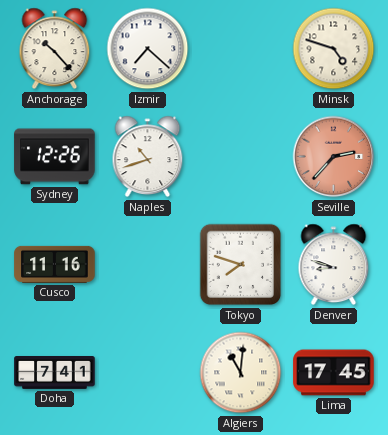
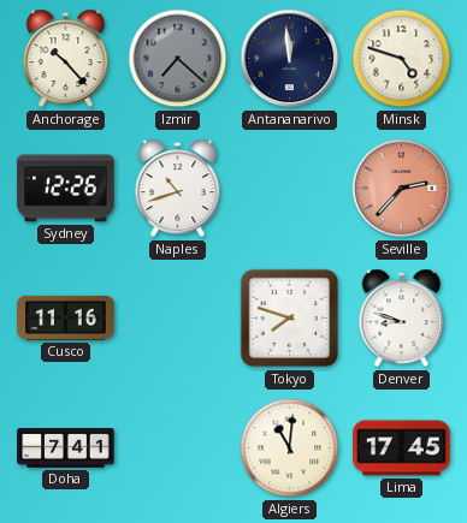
Izmir dial: white -> grey (178, 59)
Antananarivo: none -> 11:59 (290, 59)
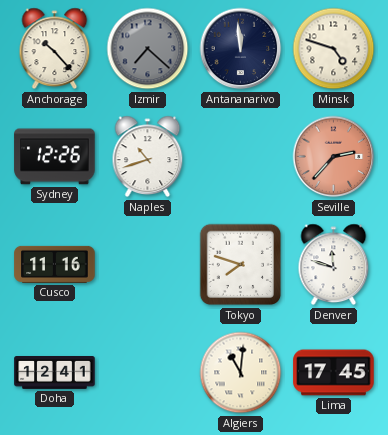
Denver: 8:48 -> 11:48 (334, 265)
Doha: 7:41 -> 12:41 (55, 373)
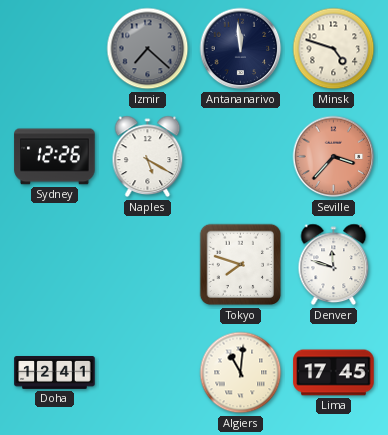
Anchorage: 10:23 -> none (55, 49)
Naples: 10:42 -> 5:20 (148, 157)
Seville: 2:37 -> 3:37 (334, 157)
Cusco: 11:16 -> none (55, 264)
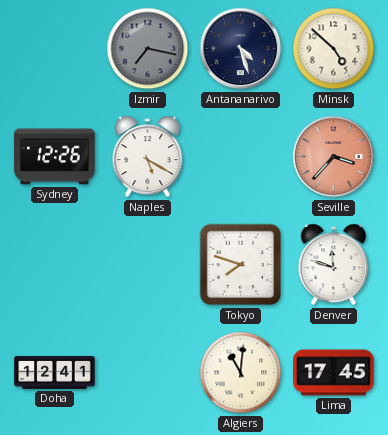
Izmir: 7:22 -> 7:17 (148, 49)
Antananarivo: 11:59 -> 4:27 (241, 49)
Minsk: 4:48 -> 4:52 (334, 49)
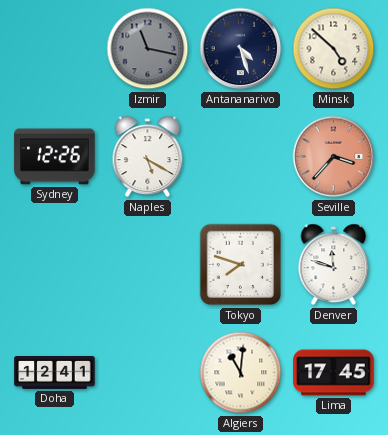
Izmir: 7:17 -> 11:17 (148, 49)
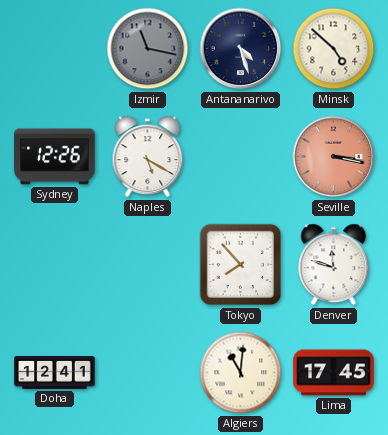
Seville: 3:37 -> 3:17 (334, 157)
Tokyo: 7:48 -> 7:53 (241, 265)
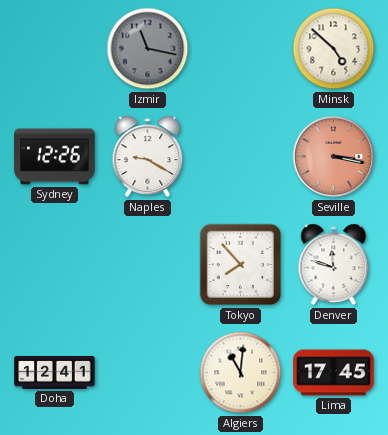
Antananarivo: 4:27 -> none (241, 49)
Naples: 5:20 -> 9:20 (148, 157)
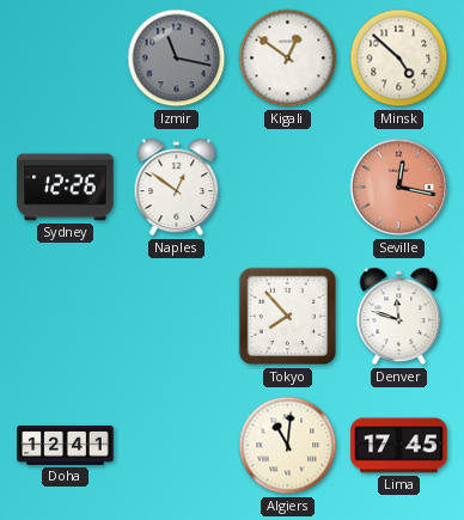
Kigali: none -> 12:51 (288, 59)
Naples: 9:20 -> 12:51 (177, 188)
Seville: 3:17 -> 12:17 (399, 188)
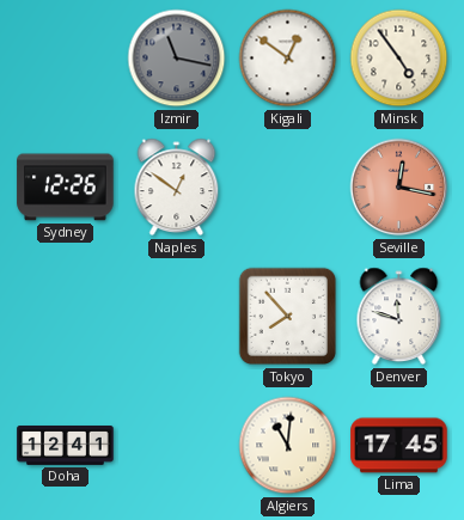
Minsk: 4:52 -> 4:54 (399, 59)
